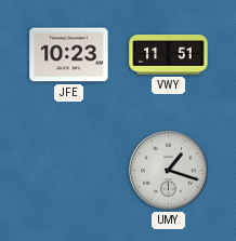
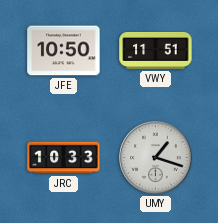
JFE: 10:23 -> 10:50 (64, 51)
JRC: none -> 10:33 (64, 158)
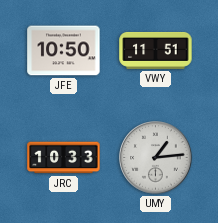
UMY: 1:18 -> 1:14 (156, 158)
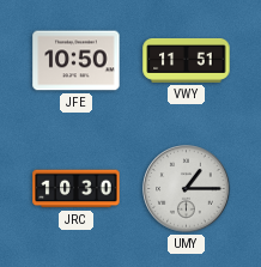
JRC: 10:33 -> 10:30 (77, 189)
UMY: 1:14 -> 1:15 (187, 189)
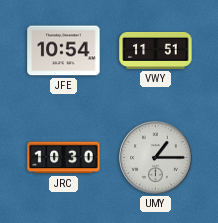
JFE: 10:50 -> 10:54 (64, 51)
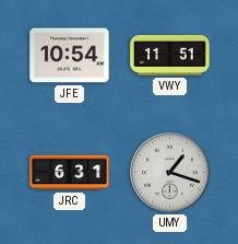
JRC: 10:30 -> 6:31 (70, 173)
UMY: 1:15 -> 1:18 (170, 173)
